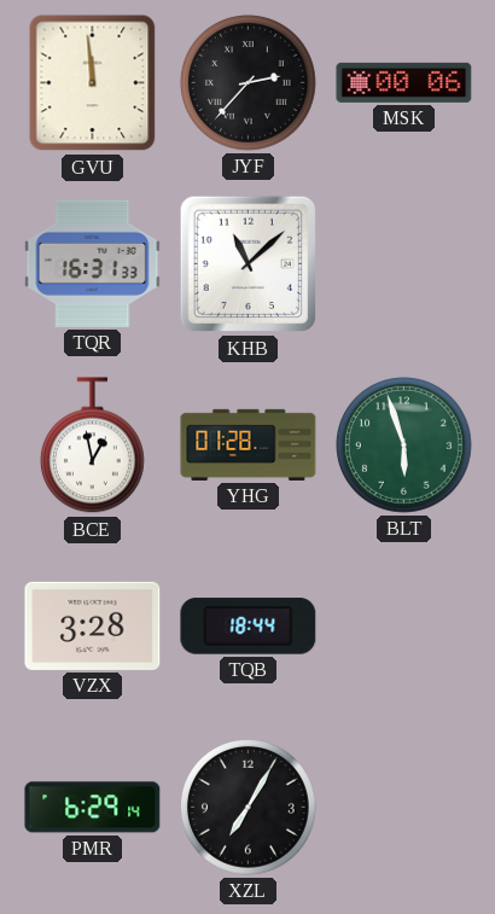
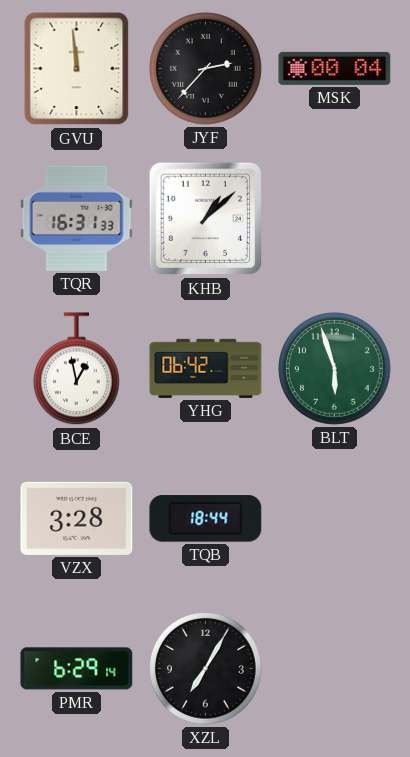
MSK: 00:06 -> 00:04 (335, 68)
KHB: 11:08 -> 1:08 (206, 219)
YHG: 01:28 -> 06:42 (206, 368)
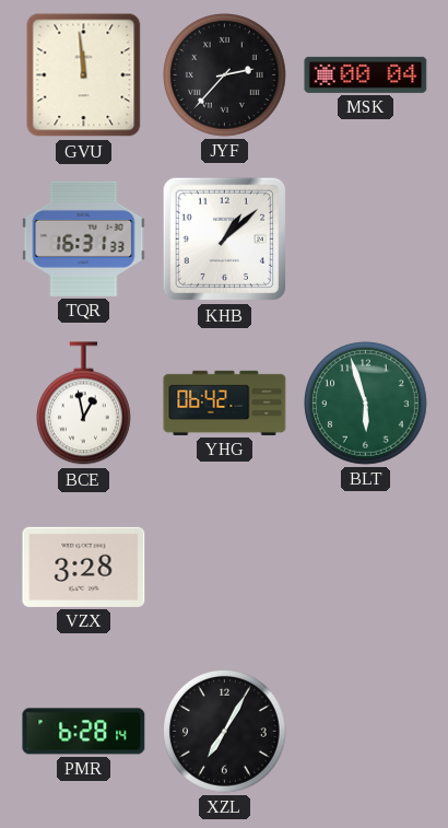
TQB: 18:44 -> none (206, 519)
PMR: 6:29 -> 6:28 (84, 732)
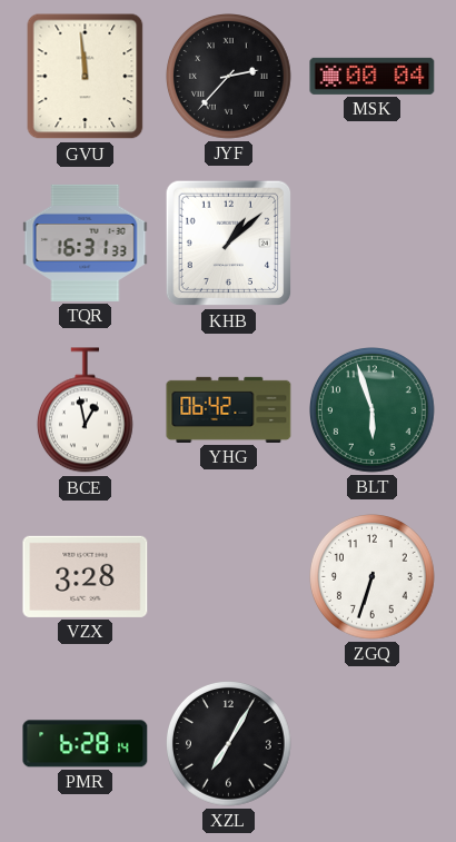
ZGQ: none -> 6:33 (373, 577)
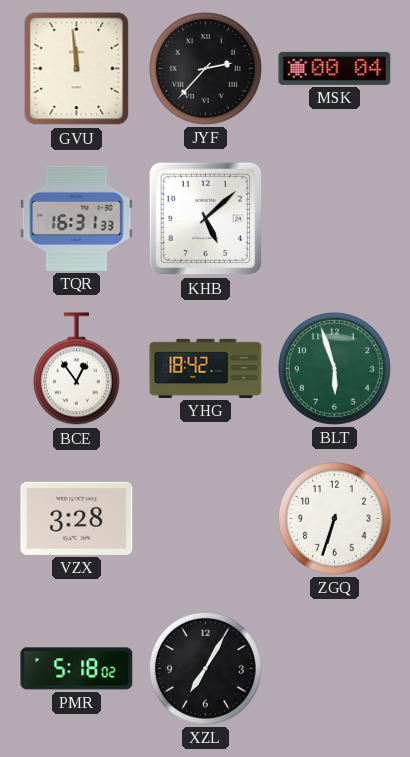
KHB: 1:08 -> 5:08 (206, 219)
BCE: 12:58 -> 12:54 (76, 369)
YHG: 06:42 -> 18:42 (206, 368)
PMR: 6:28 -> 5:18 (77, 669)
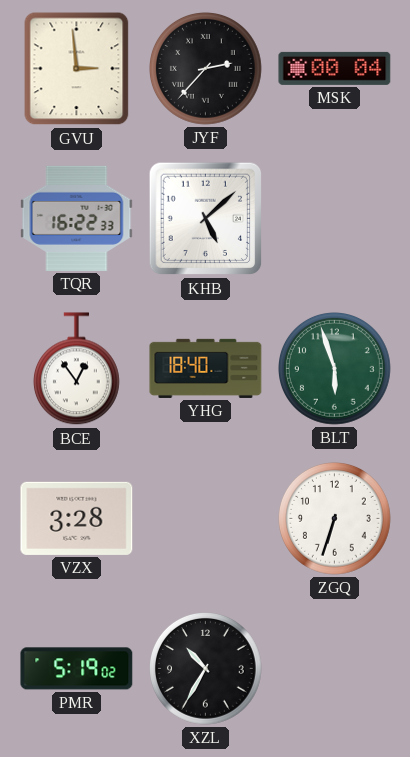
GVU: 11:59 -> 2:59 (77, 69)
TQR: 16:31 -> 16:22 (77, 218)
YHG: 18:42 -> 18:40 (206, 368)
PMR: 5:18 -> 5:19 (77, 669)
XZL: 7:05 -> 10:35 (206, 669)
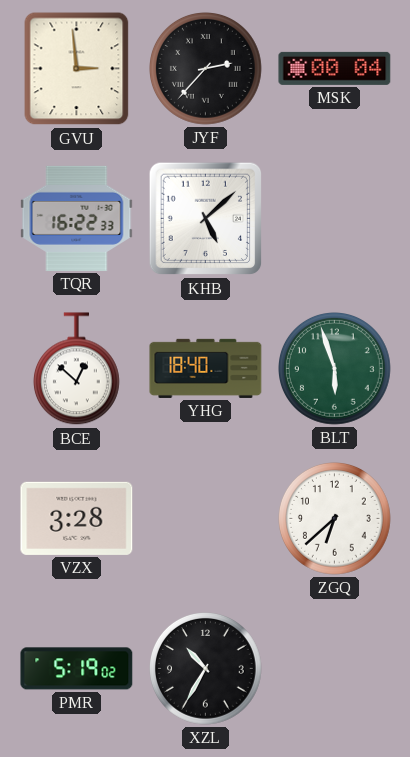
BCE: 12:54 -> 12:52 (76, 369)
ZGQ: 6:33 -> 6:38 (335, 519)
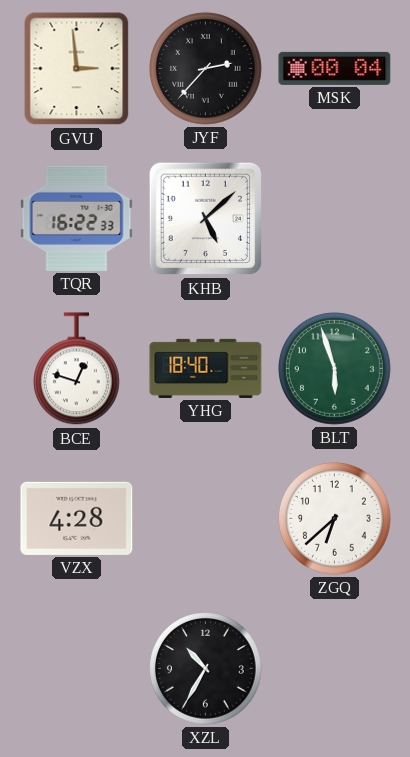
BCE: 12:52 -> 12:48 (76, 369)
VZX: 3:28 -> 4:28 (77, 518)
PMR: 5:19 -> none (77, 669)
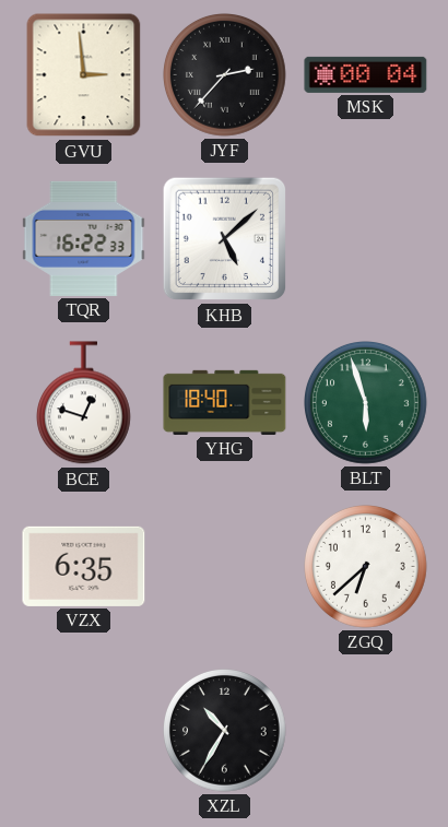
VZX: 4:28 -> 6:35 (84, 566)
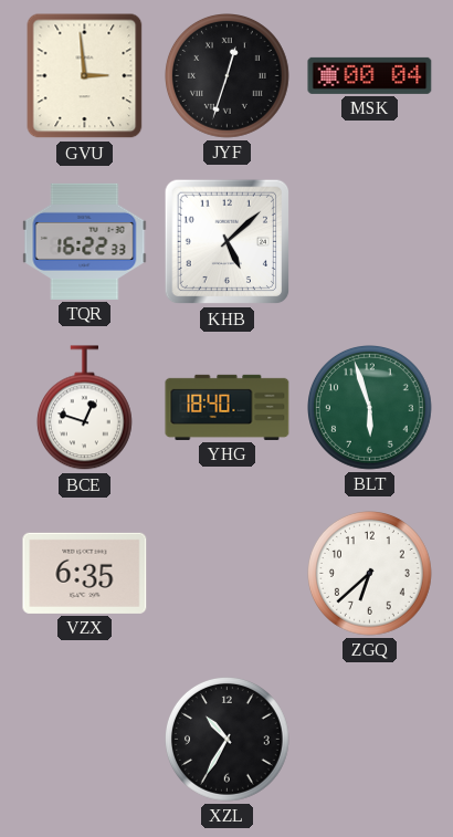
JYF: 2:37 -> 12:33 (228, 76)
